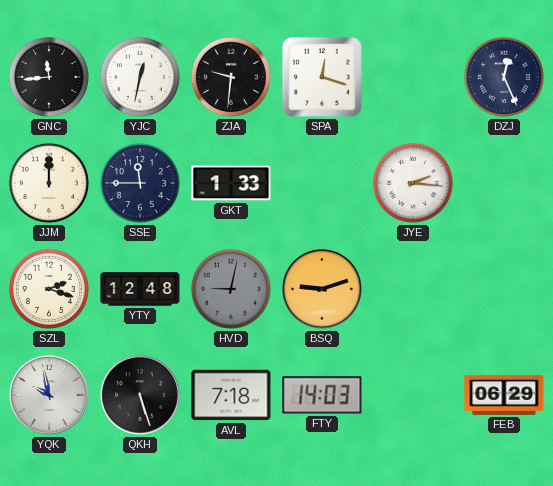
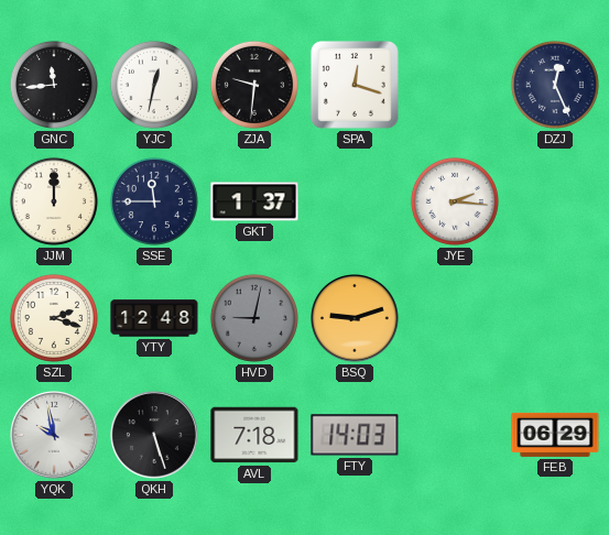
GKT: 1:33 -> 1:37 (254, 201)
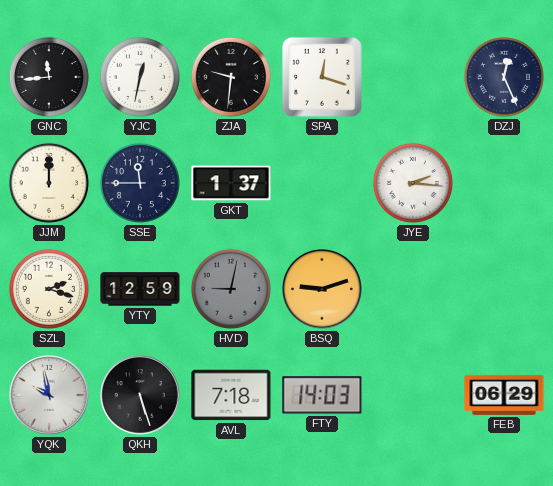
YTY: 12:48 -> 12:59 (140, 289)
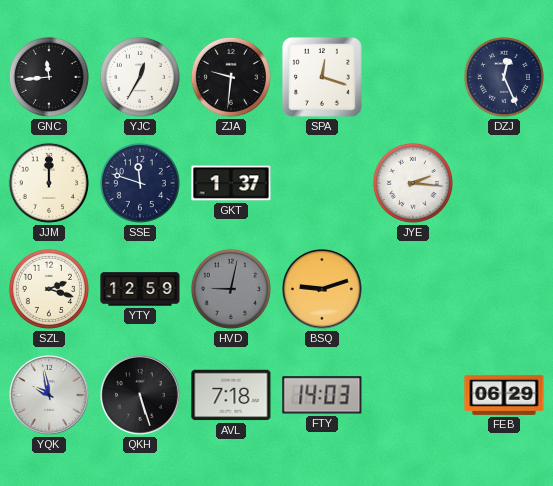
YJC: 12:32 -> 12:35 (140, 77)
SSE: 11:45 -> 11:48 (140, 183)
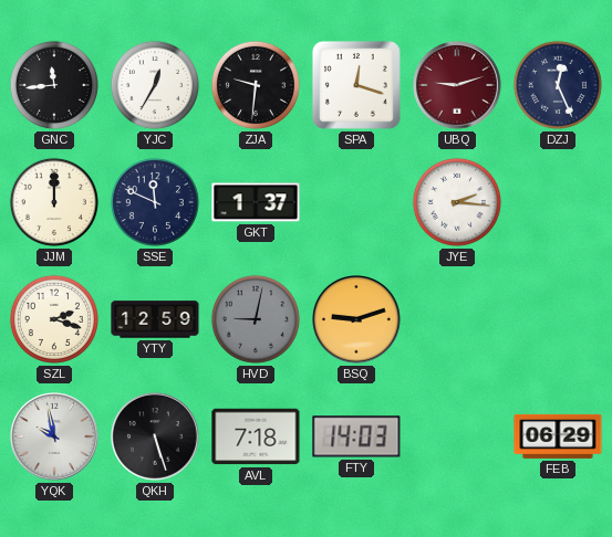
UBQ: none -> 9:12 (458, 86)
SSE: 11:48 -> 11:49 (155, 202)
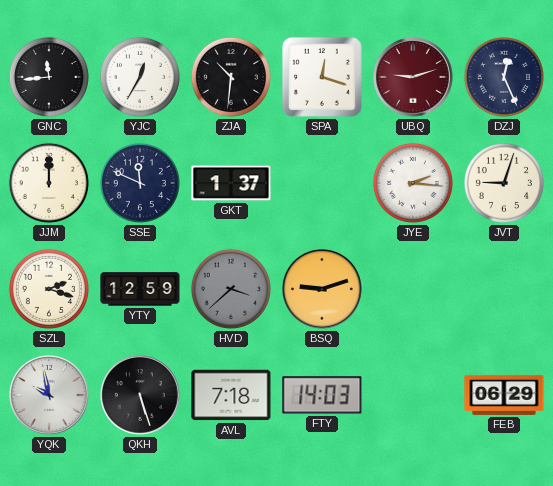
ZJA: 9:31 -> 10:31 (231, 77)
JVT: none -> 9:03 (504, 183)
HVD: 9:02 -> 3:38 (231, 289)
